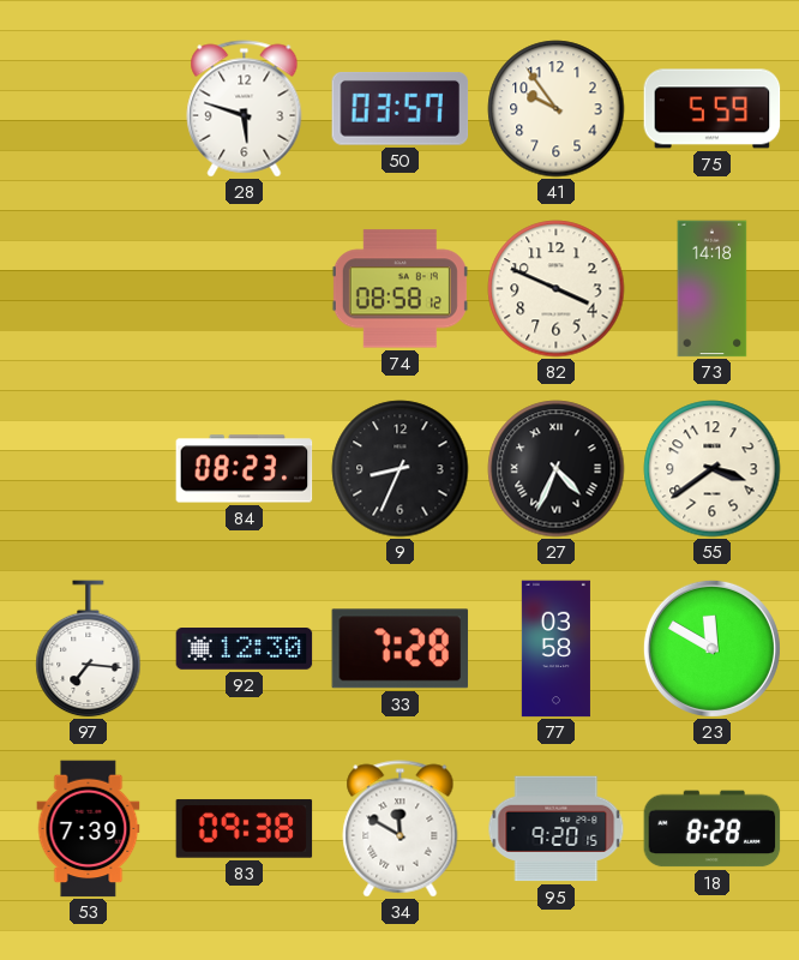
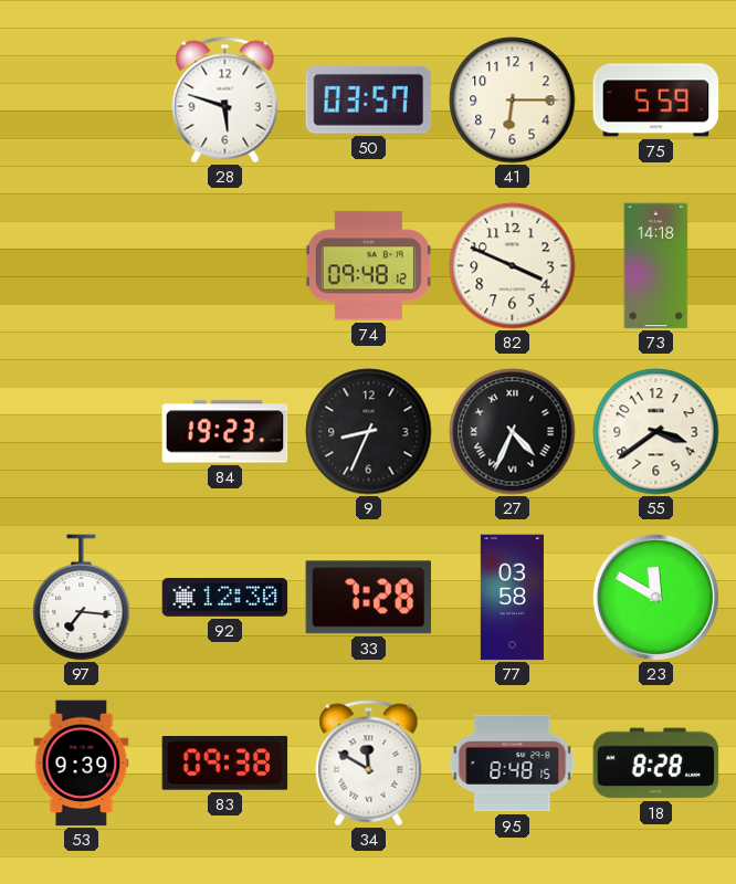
41: 9:54 -> 6:15 (513, 101)
74: 08:58 -> 09:48 (368, 266)
84: 08:23 -> 19:23 (225, 432)
53: 7:39 -> 9:39 (82, 764)
95: 9:20 -> 8:48 (513, 764)
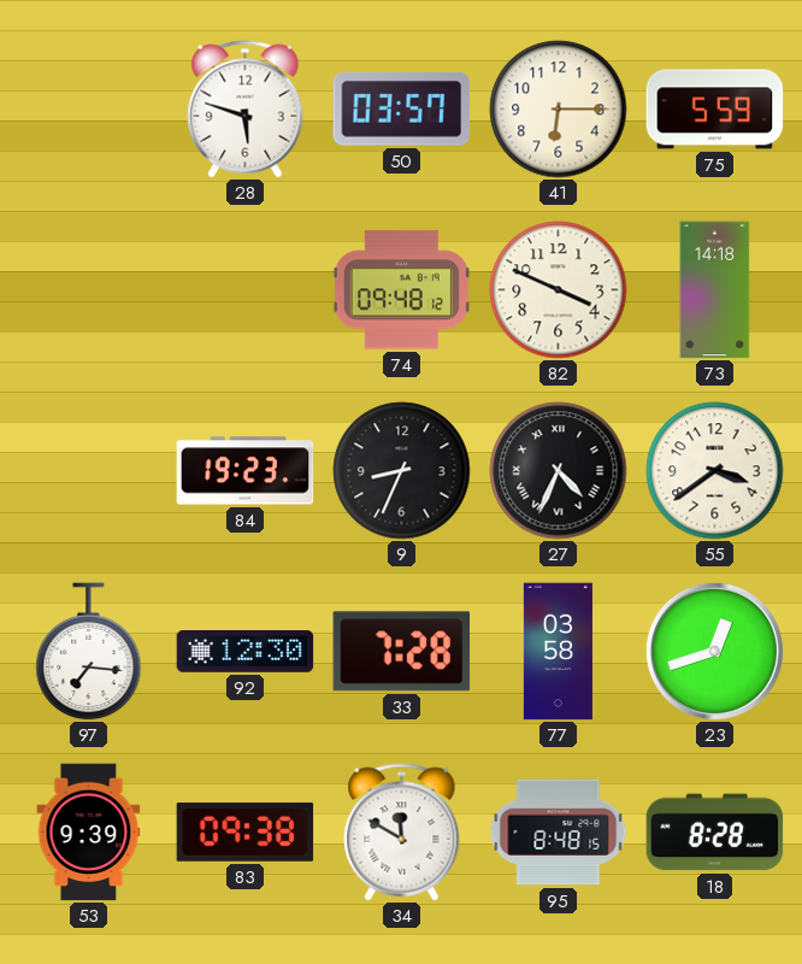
23: 11:50 -> 12:42 (714, 651)
